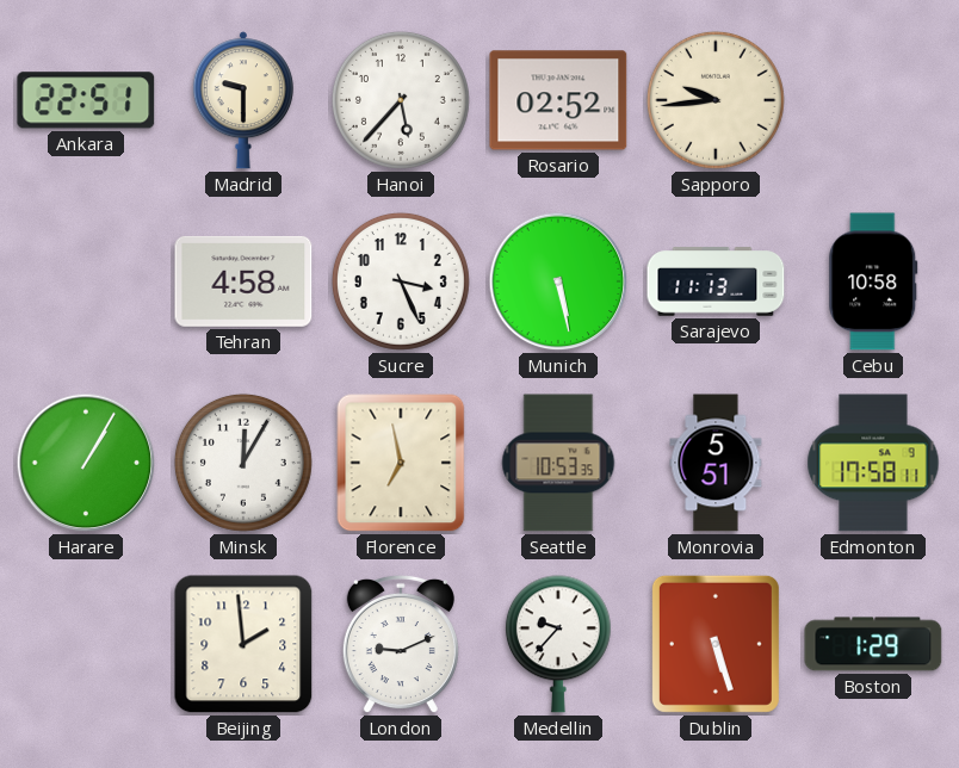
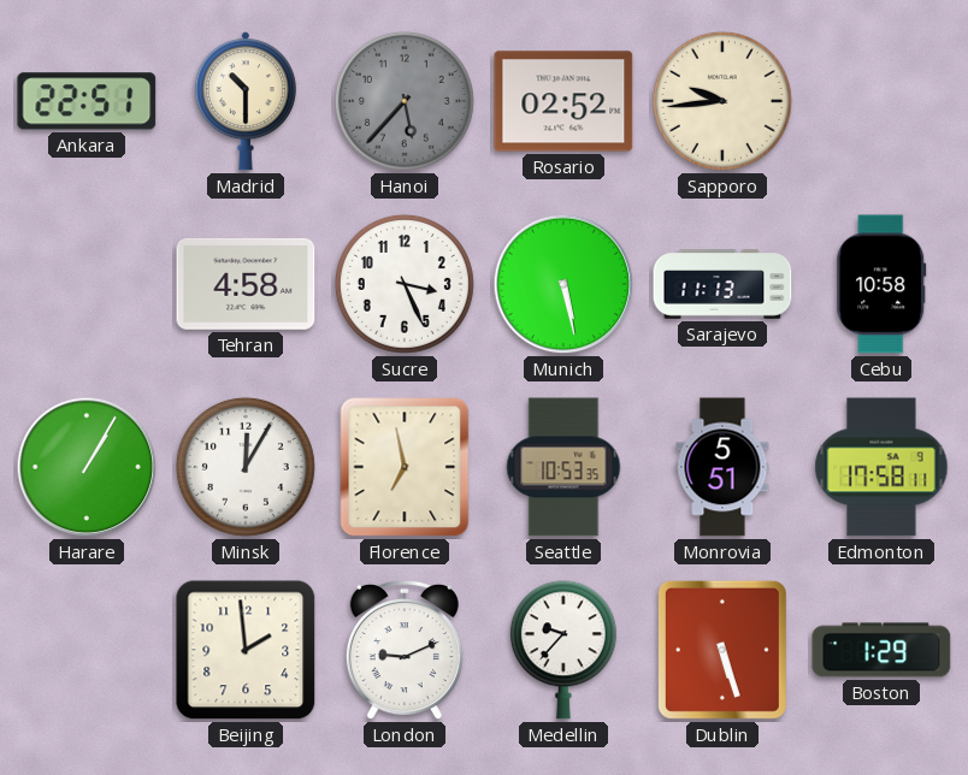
Madrid: 9:30 -> 10:30 (246, 101)
Hanoi dial: white -> grey (405, 101)
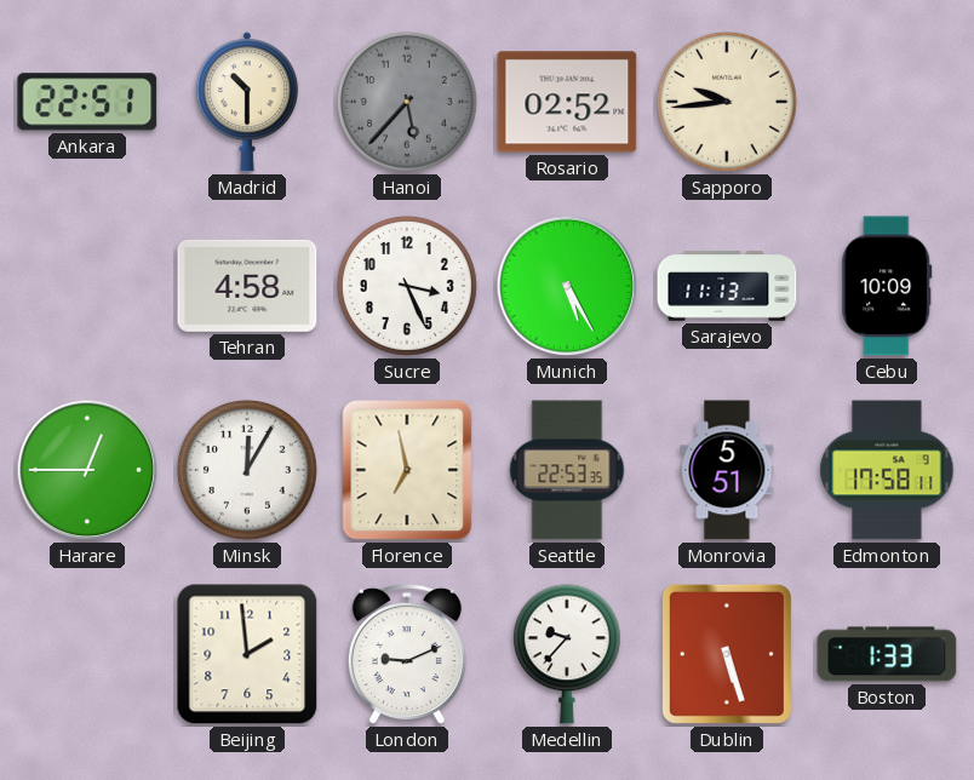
Munich: 5:28 -> 5:25 (567, 286)
Cebu: 10:58 -> 10:09 (887, 286)
Harare: 1:05 -> 12:45 (87, 470)
Seattle: 10:53 -> 22:53 (567, 470)
Boston: 1:29 -> 1:33 (887, 654)
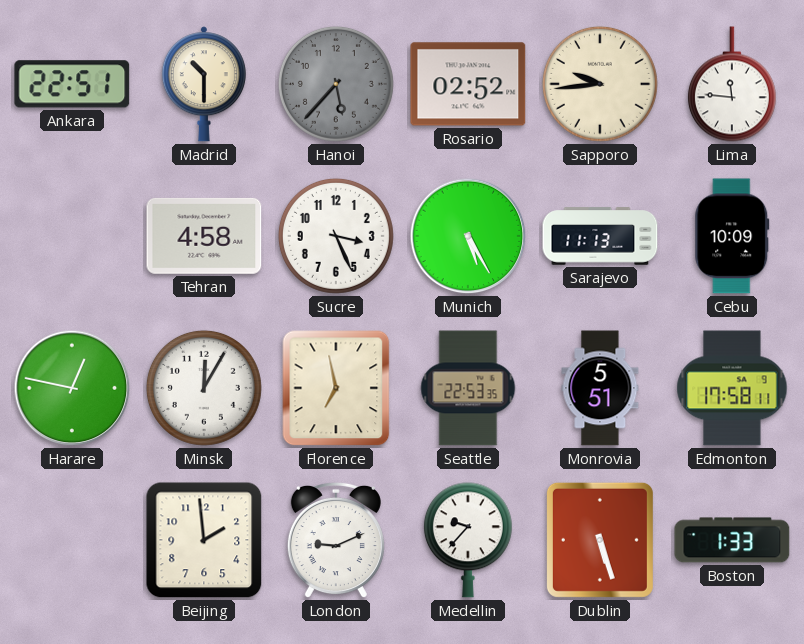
Lima: none -> 11:46 (732, 84)
Harare: 12:45 -> 12:47 (72, 388)
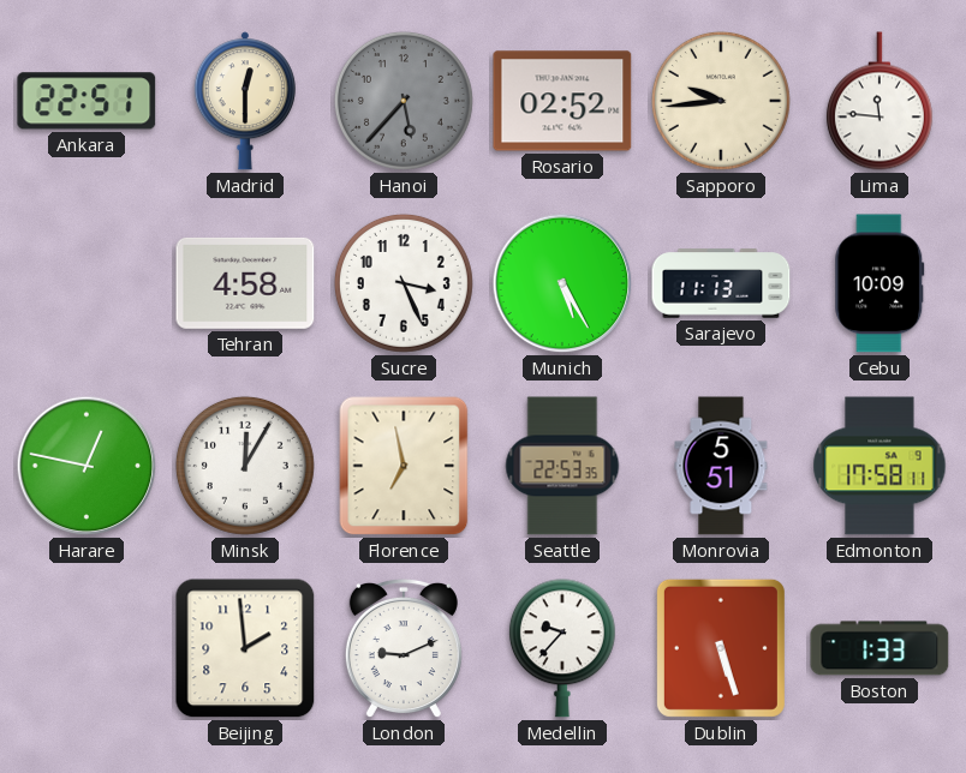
Madrid: 10:30 -> 12:30 (245, 101)
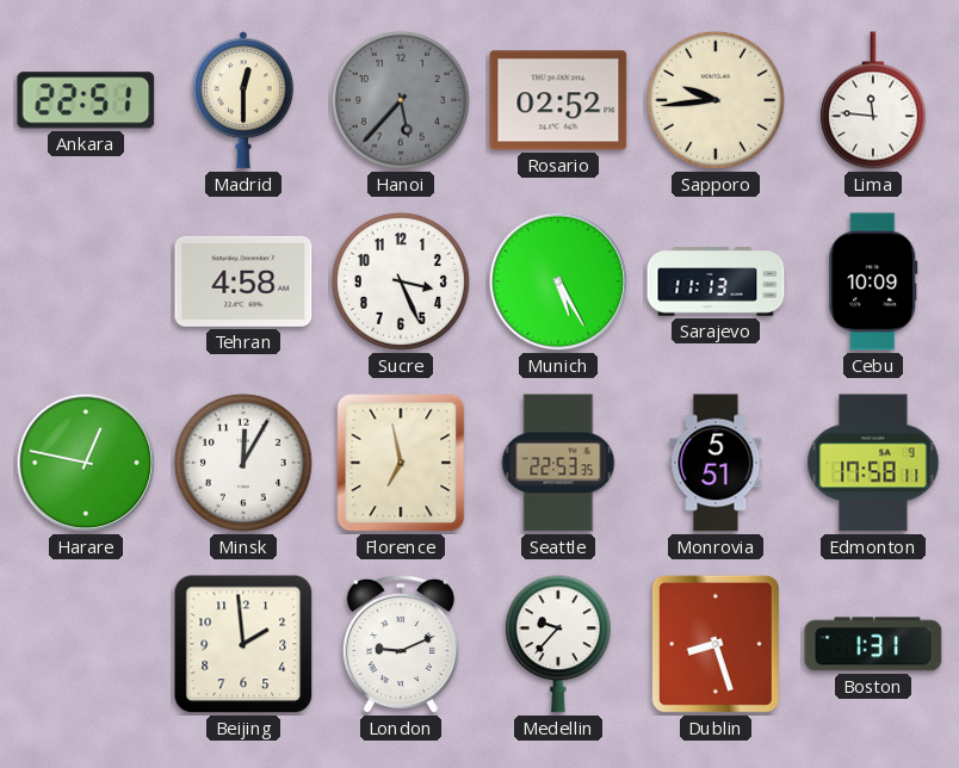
Dublin: 5:27 -> 8:27 (716, 644)
Boston: 1:33 -> 1:31 (873, 644)
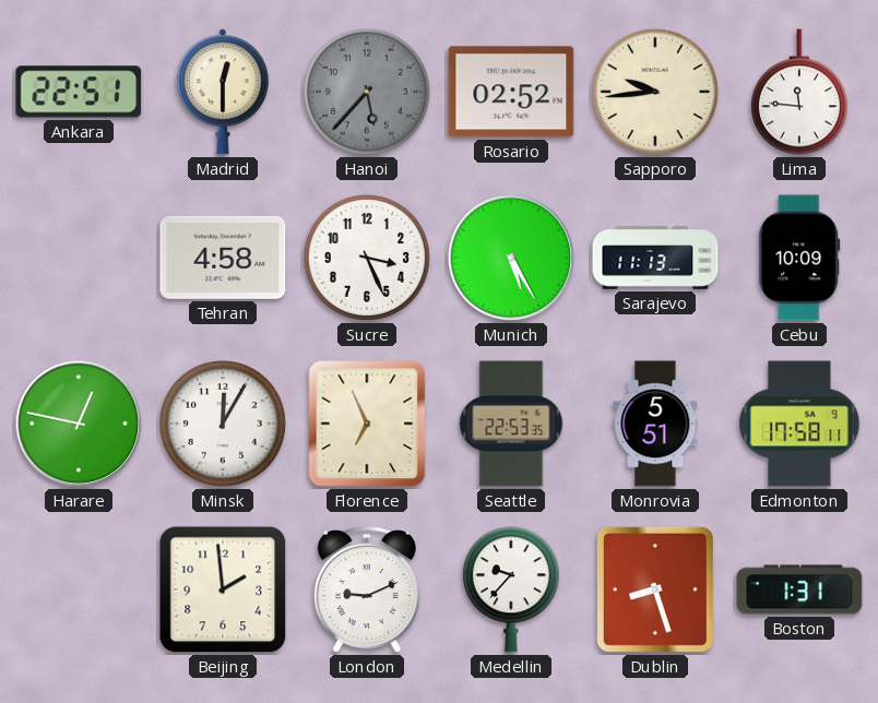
Florence: 6:58 -> 6:56 (367, 424)
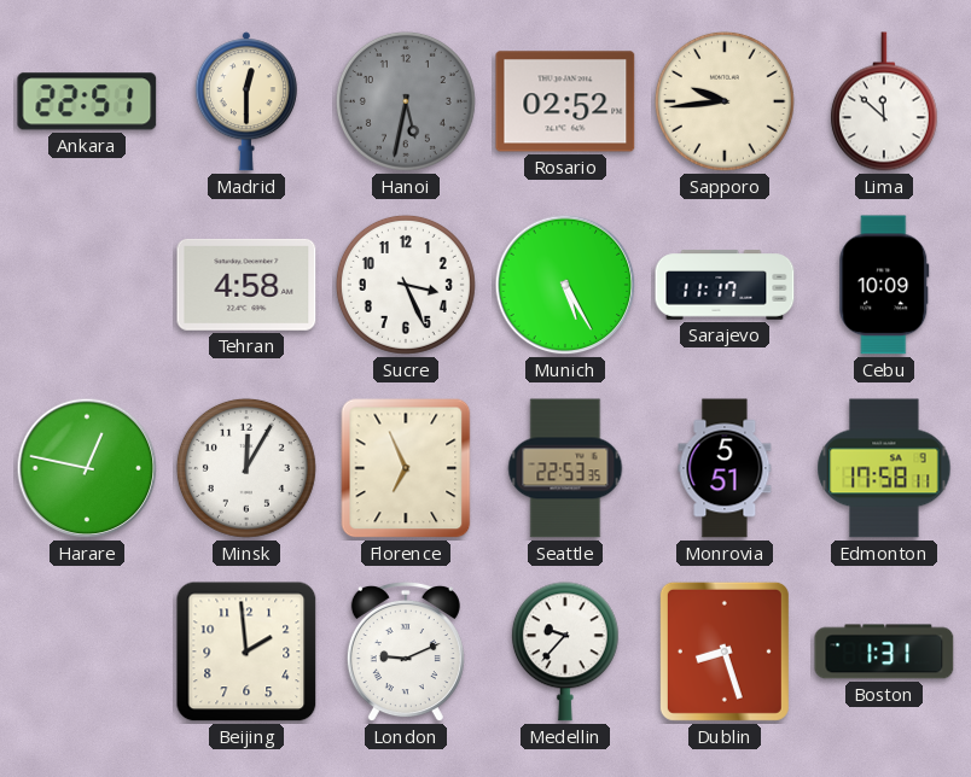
Hanoi: 5:37 -> 5:32 (406, 101)
Lima: 11:46 -> 11:52 (884, 101)
Sarajevo: 11:13 -> 11:17 (725, 285)
